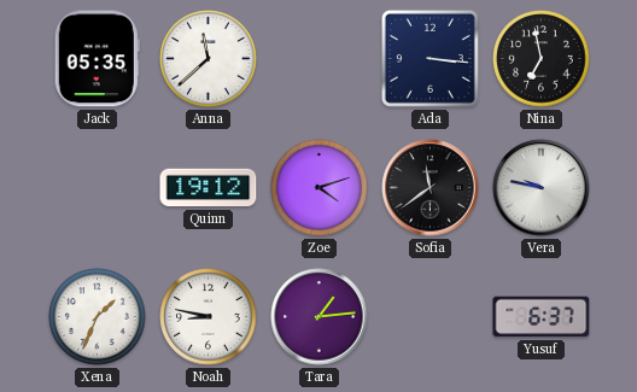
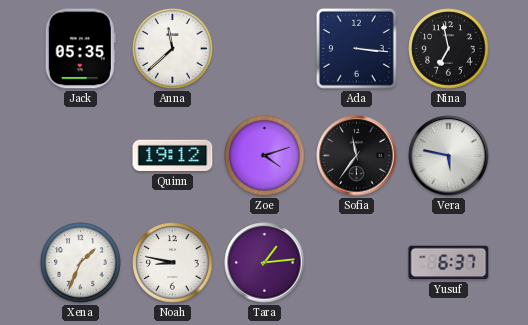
Sofia: 11:39 -> 11:36 (357, 156)
Vera: 9:47 -> 5:47 (449, 156)
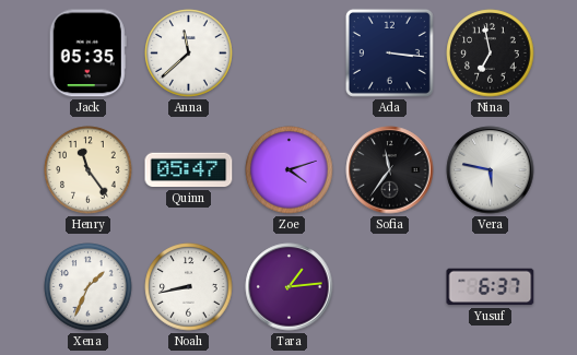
Henry: none -> 11:24 (89, 170)
Quinn: 19:12 -> 05:47 (189, 170)
Noah: 8:47 -> 8:43 (189, 287)
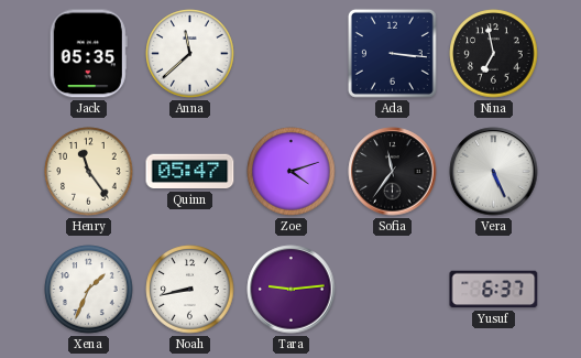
Vera: 5:47 -> 5:26 (494, 172)
Tara: 1:14 -> 9:14 (292, 290)
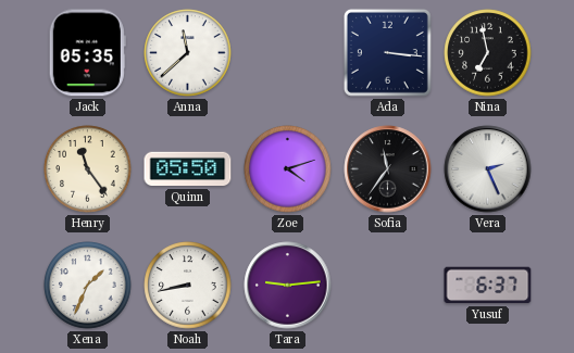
Quinn: 05:47 -> 05:50 (188, 169)
Vera: 5:26 -> 2:26 (488, 169)
